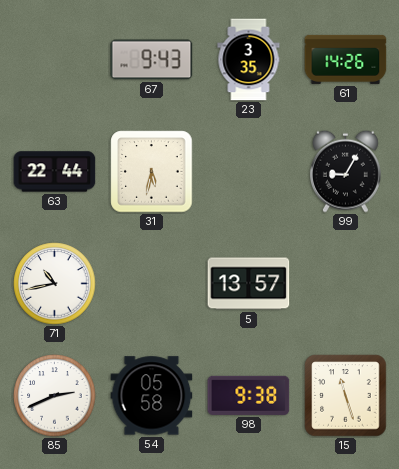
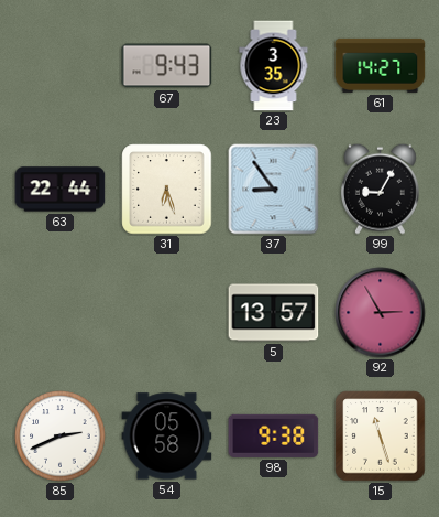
61: 14:26 -> 14:27 (381, 65)
31: 5:32 -> 6:27 (167, 190)
37: none -> 8:54 (274, 190)
71: 10:43 -> none (55, 284)
92: none -> 2:55 (381, 313)
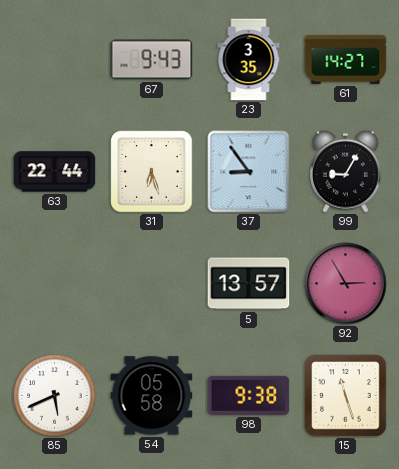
85: 2:41 -> 5:41 (55, 396)
